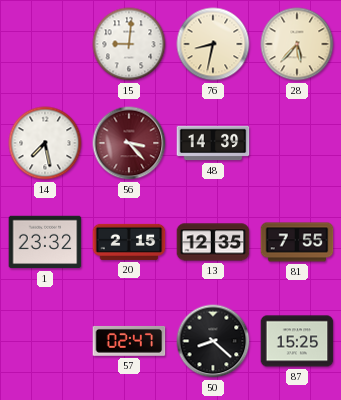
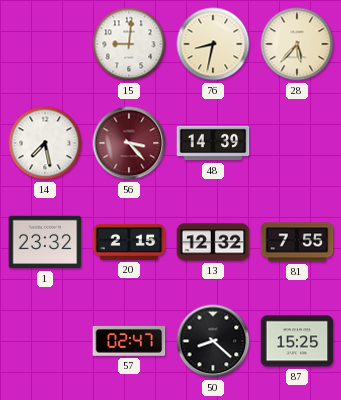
13: 12:35 -> 12:32 (213, 242)
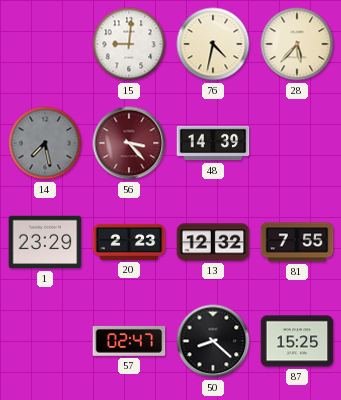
76: 8:32 -> 4:32 (213, 44)
14 dial: white -> grey (45, 143)
1: 23:32 -> 23:29 (45, 242)
20: 2:15 -> 2:23 (129, 242)
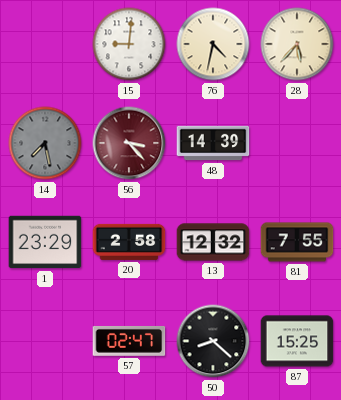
20: 2:23 -> 2:58 (129, 242)
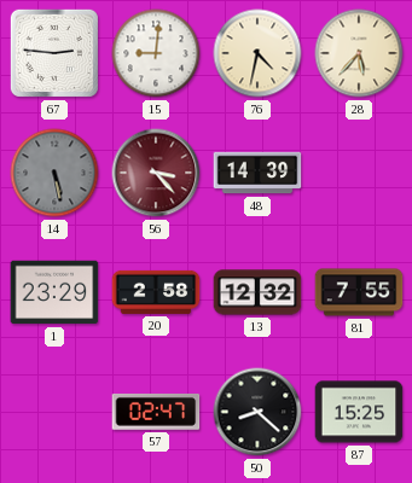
67: none -> 2:46 (54, 53)
14: 7:28 -> 5:28 (54, 173)
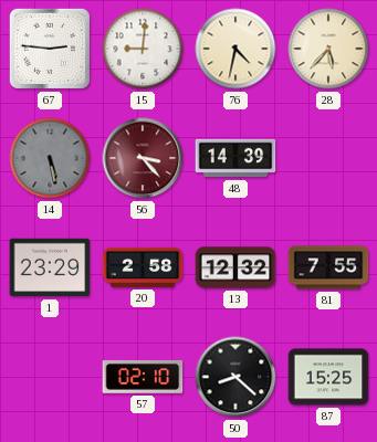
57: 02:47 -> 02:10 (143, 377)
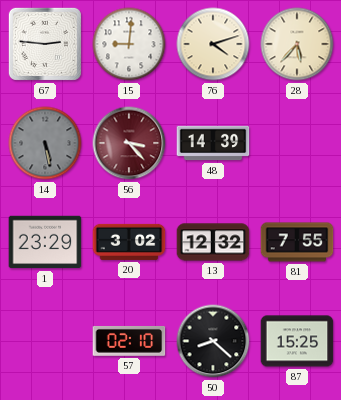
76: 4:32 -> 4:12 (213, 44)
20: 2:58 -> 3:02 (129, 242)
